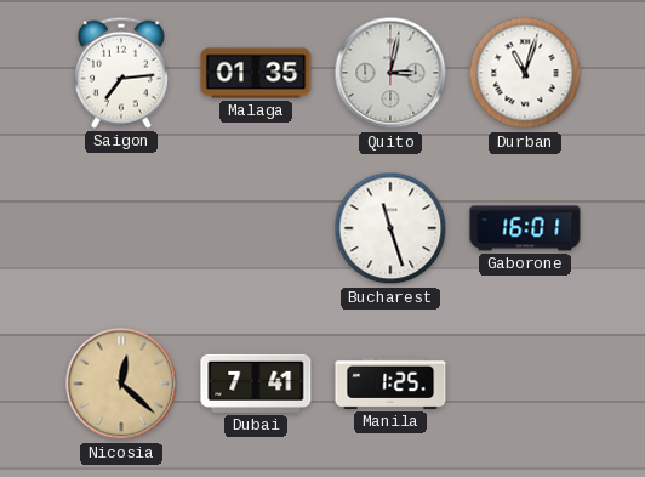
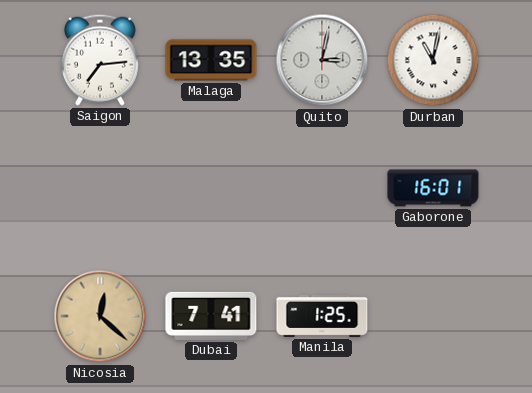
Malaga: 01:35 -> 13:35 (211, 60)
Durban: 11:03 -> 11:02 (433, 60)
Bucharest: 11:27 -> none (390, 228)
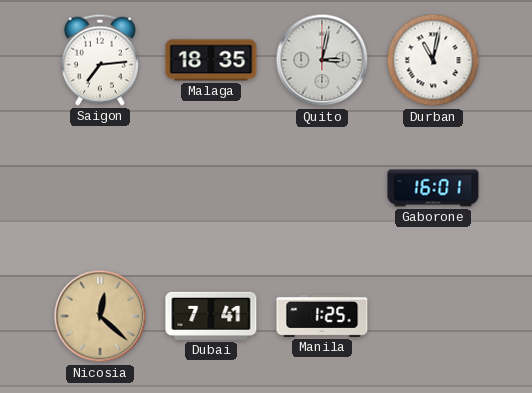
Malaga: 13:35 -> 18:35 (211, 60)
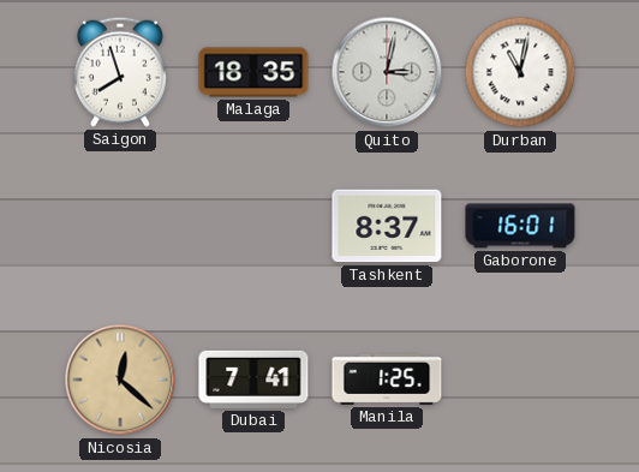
Saigon: 7:14 -> 7:57 (120, 72)
Tashkent: none -> 8:37 (387, 226)
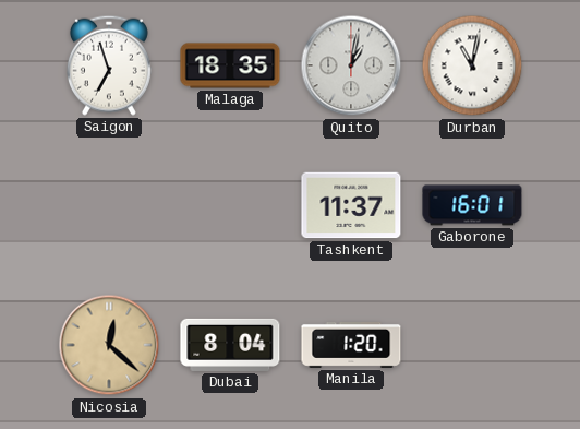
Saigon: 7:57 -> 6:57 (109, 65)
Quito: 3:02 -> 1:02 (351, 65)
Tashkent: 8:37 -> 11:37 (351, 205)
Dubai: 7:41 -> 8:04 (230, 345)
Manila: 1:25 -> 1:20 (351, 345)
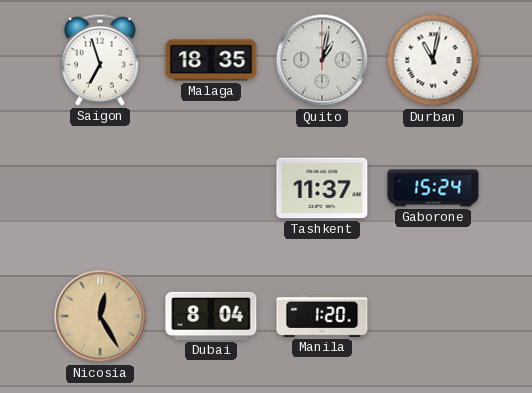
Gaborone: 16:01 -> 15:24 (433, 188)
Nicosia: 12:22 -> 12:25 (100, 316)
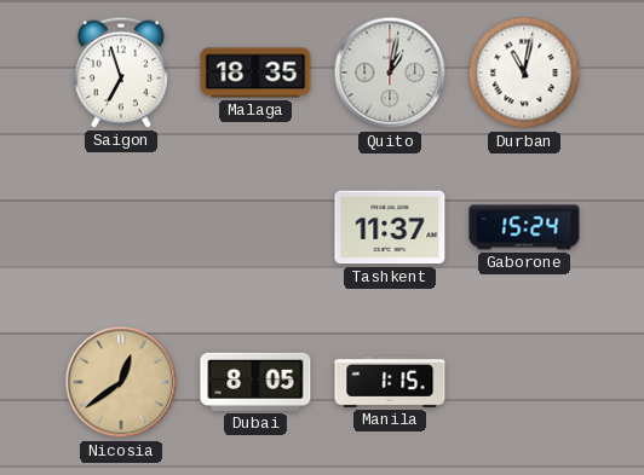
Nicosia: 12:25 -> 12:39 (121, 382)
Dubai: 8:04 -> 8:05 (255, 382)
Manila: 1:20 -> 1:15 (390, 382)
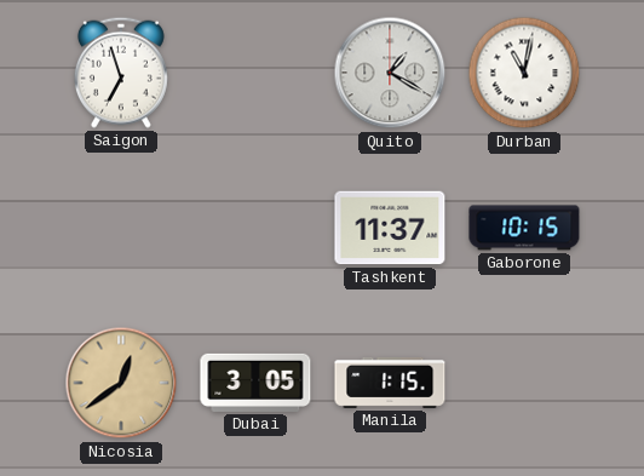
Malaga: 18:35 -> none (255, 73)
Quito: 1:02 -> 1:20 (390, 73)
Gaborone: 15:24 -> 10:15 (524, 228)
Dubai: 8:05 -> 3:05 (255, 383)
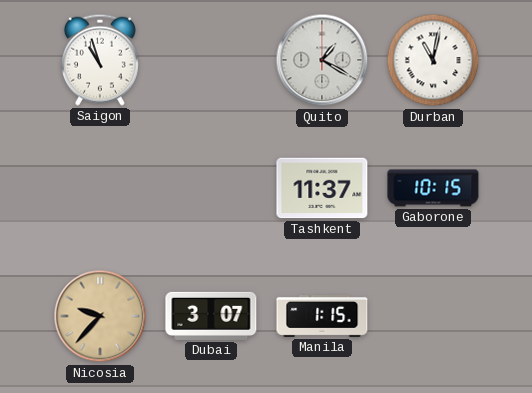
Saigon: 6:57 -> 10:57 (100, 60)
Nicosia: 12:39 -> 9:37 (100, 316)
Dubai: 3:05 -> 3:07 (211, 316)
